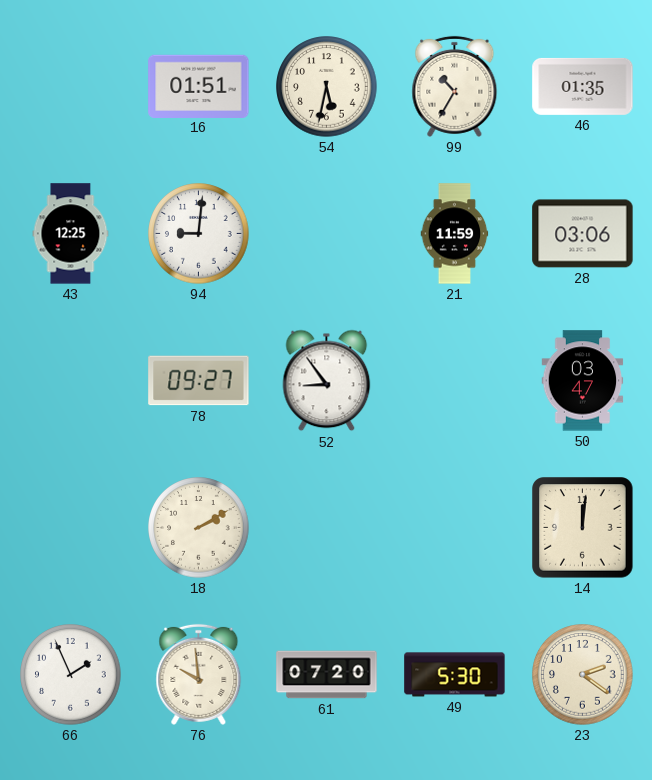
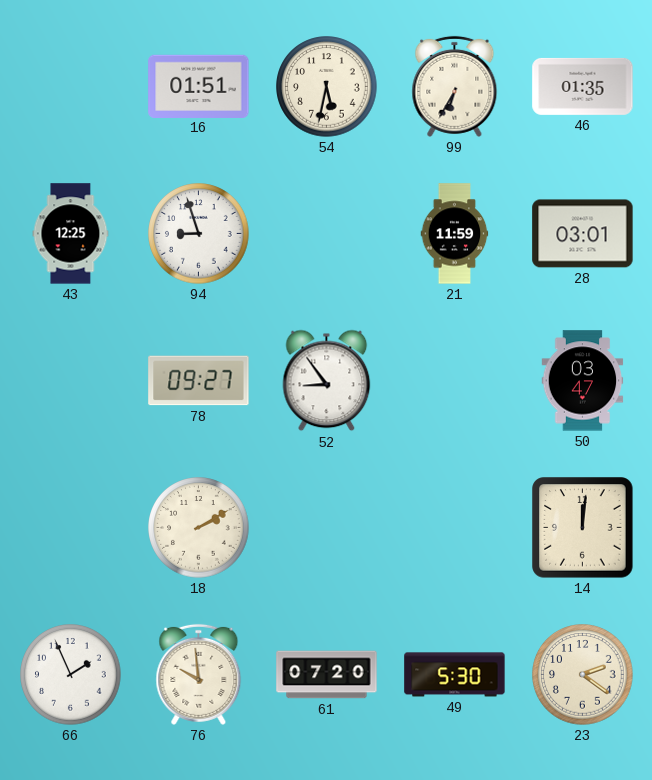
99: 10:35 -> 6:35 (455, 86)
94: 9:01 -> 8:57 (199, 234)
28: 03:06 -> 03:01 (583, 234)
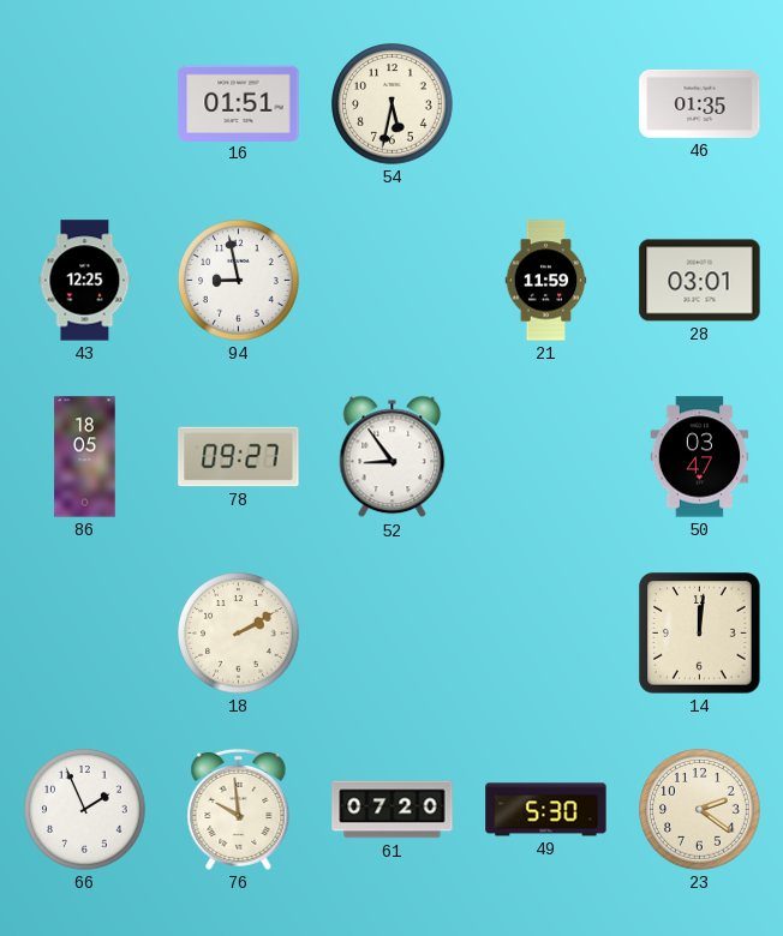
99: 6:35 -> none (455, 86)
94: 8:57 -> 8:58 (239, 281)
86: none -> 18:05 (85, 457)
